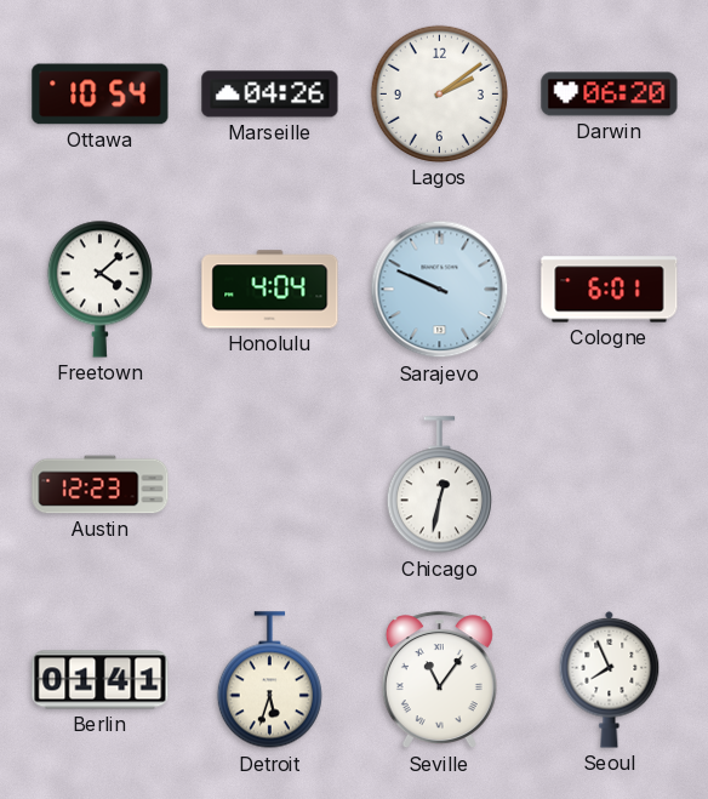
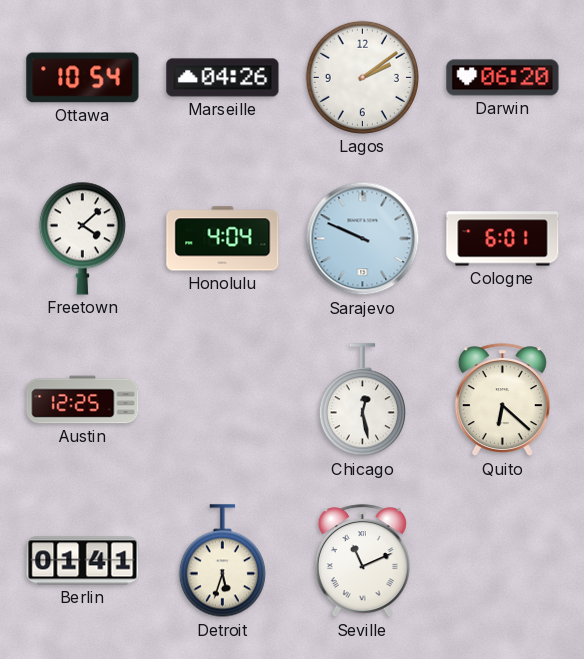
Austin: 12:23 -> 12:25 (83, 400)
Chicago: 12:32 -> 12:28 (362, 400)
Quito: none -> 6:22 (502, 400)
Seville: 11:06 -> 11:11 (362, 561)
Seoul: 7:56 -> none (610, 679)
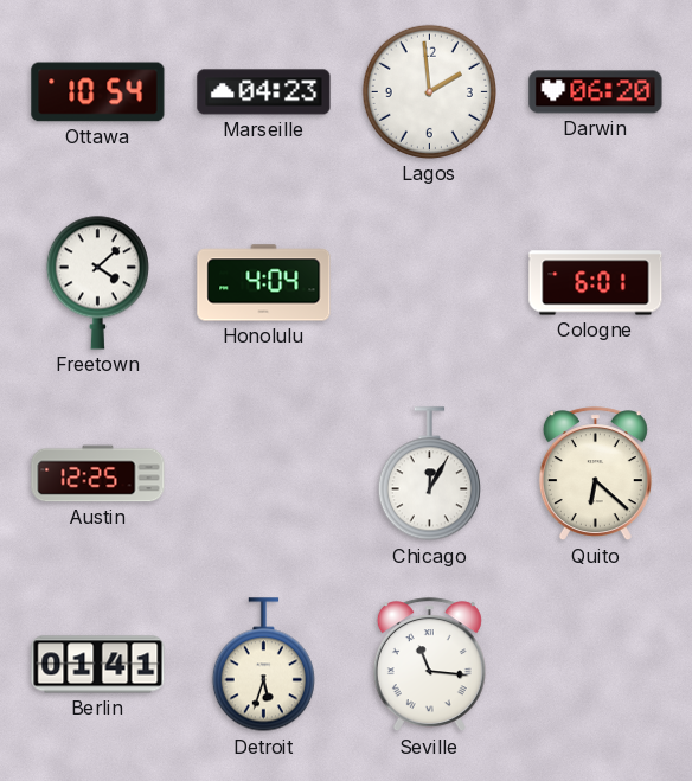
Marseille: 04:26 -> 04:23 (264, 92)
Lagos: 2:09 -> 1:59 (429, 91)
Sarajevo: 9:49 -> none (363, 239)
Chicago: 12:28 -> 12:05 (429, 474)
Seville: 11:11 -> 11:16 (429, 665)
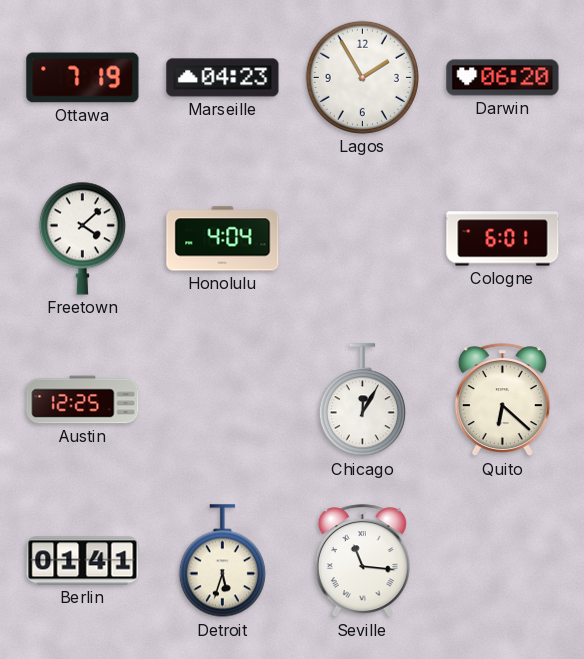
Ottawa: 10:54 -> 7:19 (83, 78)
Lagos: 1:59 -> 1:55 (362, 77)
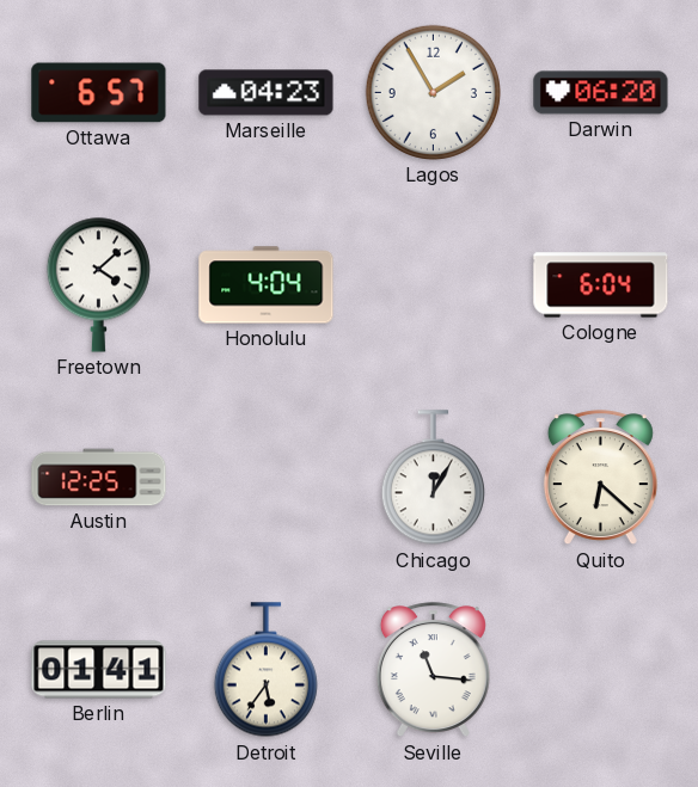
Ottawa: 7:19 -> 6:57 (99, 93)
Cologne: 6:01 -> 6:04 (601, 285)
Detroit: 5:33 -> 5:36 (265, 670)
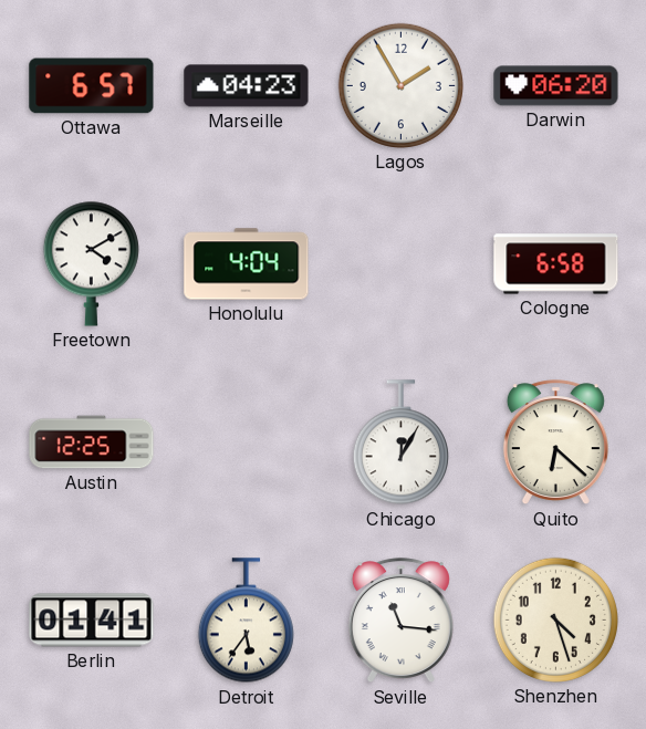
Freetown: 4:08 -> 4:10 (91, 263)
Cologne: 6:04 -> 6:58 (556, 264)
Shenzhen: none -> 4:27 (555, 619)
